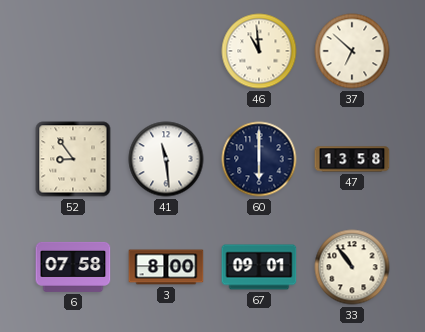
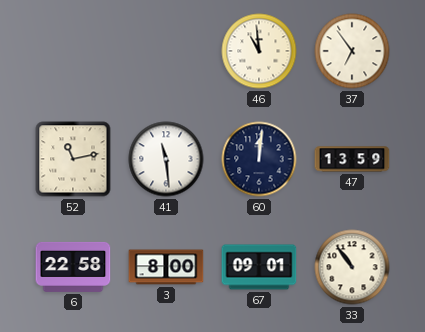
37: 6:52 -> 6:54 (352, 51)
52: 8:54 -> 11:13 (73, 159)
60: 6:00 -> 12:01 (259, 159)
47: 13:58 -> 13:59 (352, 159)
6: 07:58 -> 22:58 (73, 267)
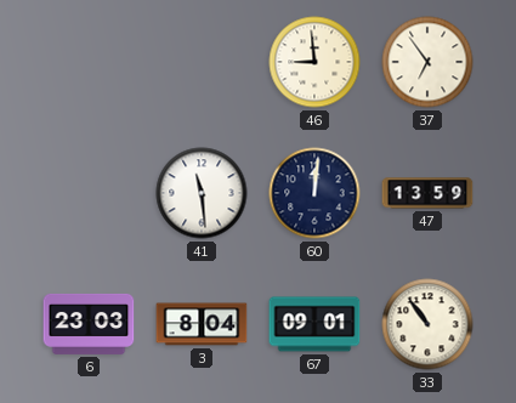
46: 10:59 -> 8:59 (314, 62)
52: 11:13 -> none (73, 159)
6: 22:58 -> 23:03 (89, 324)
3: 8:00 -> 8:04 (202, 324)
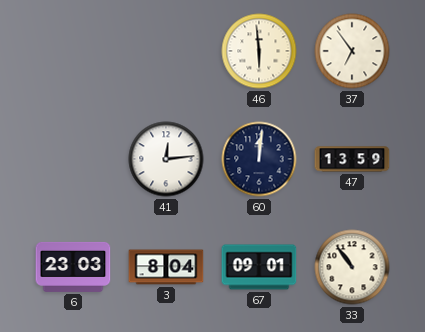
46: 8:59 -> 5:59 (259, 51)
41: 11:29 -> 12:14 (166, 159)
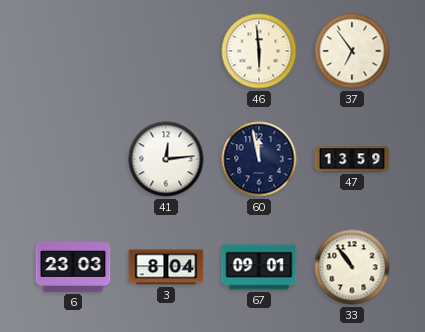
60: 12:01 -> 11:58 (259, 159)
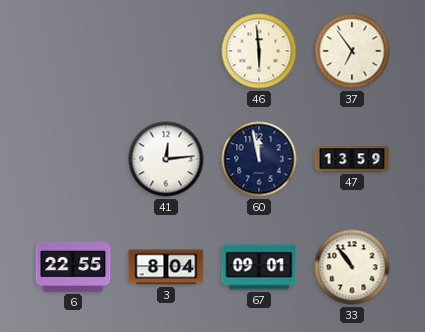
6: 23:03 -> 22:55 (73, 267)
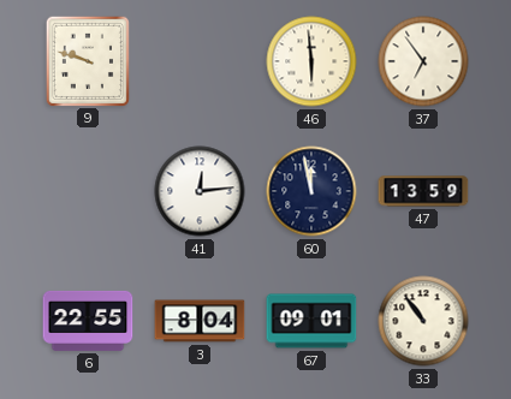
9: none -> 9:48 (87, 60)
